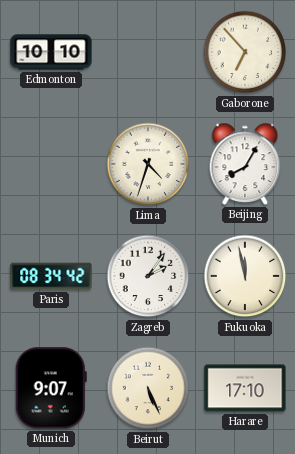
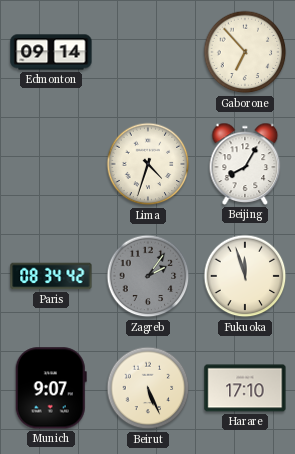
Edmonton: 10:10 -> 09:14 (51, 52)
Zagreb dial: white -> grey (148, 276)
Fukuoka: 11:58 -> 11:57 (245, 276)
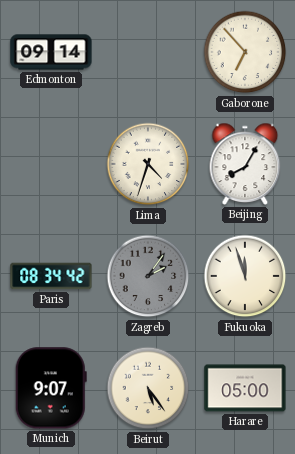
Beirut: 5:26 -> 5:24 (148, 388)
Harare: 17:10 -> 05:00 (245, 388)
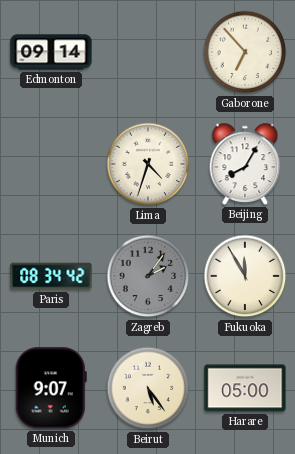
Fukuoka: 11:57 -> 11:55 (245, 276)
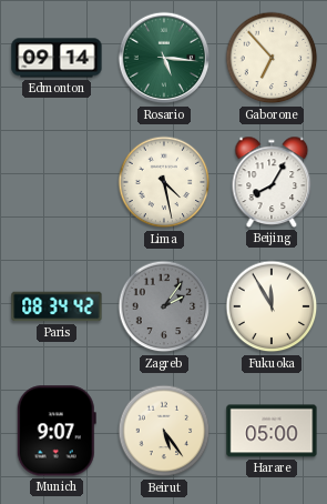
Rosario: none -> 5:16 (164, 58)
Lima: 4:33 -> 4:28 (164, 182)
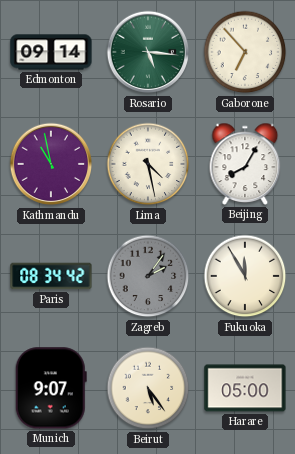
Kathmandu: none -> 10:58 (51, 164)
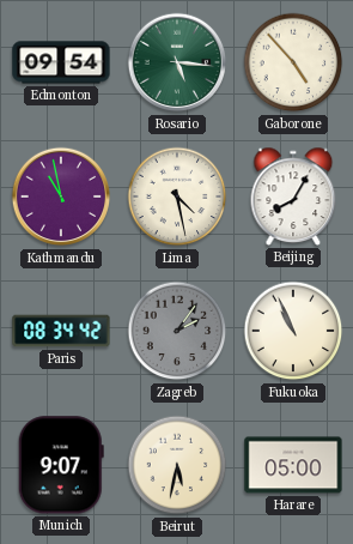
Edmonton: 09:14 -> 09:54 (61, 62)
Gaborone: 6:53 -> 4:53 (293, 62)
Fukuoka: 11:55 -> 10:56 (293, 331)
Beirut: 5:24 -> 5:32 (177, 465)
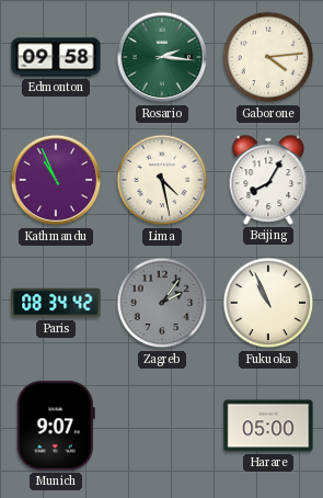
Edmonton: 09:54 -> 09:58 (56, 57)
Rosario: 5:16 -> 2:16 (162, 57)
Gaborone: 4:53 -> 4:14 (268, 57)
Kathmandu: 10:58 -> 10:56 (56, 180)
Beirut: 5:32 -> none (177, 465)
